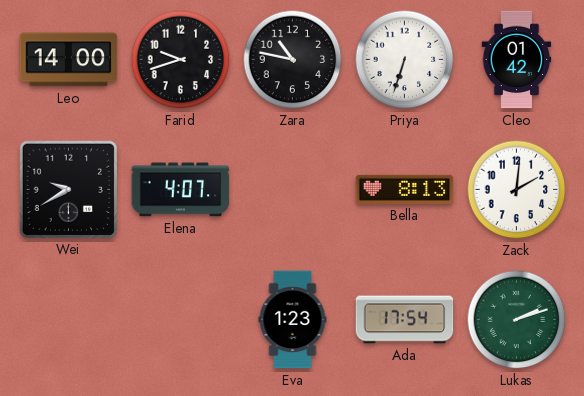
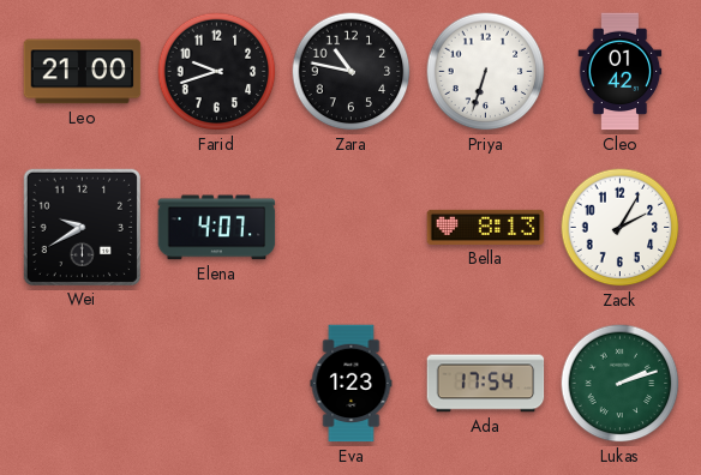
Leo: 14:00 -> 21:00 (83, 72)
Zack: 2:01 -> 2:05 (621, 228)
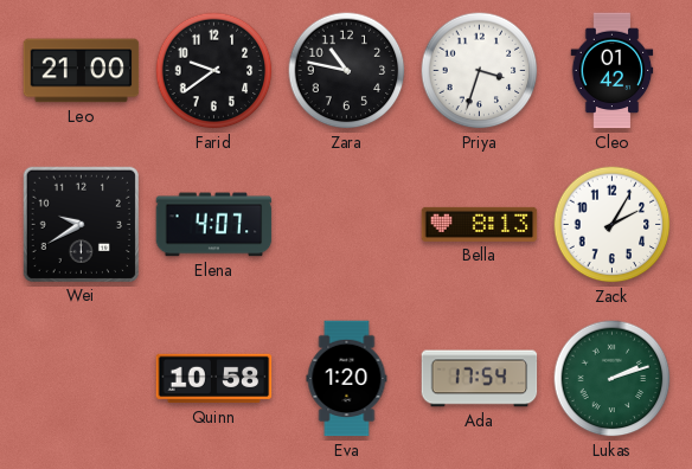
Farid: 9:42 -> 9:39 (214, 71)
Priya: 6:33 -> 3:33 (480, 71)
Quinn: none -> 10:58 (214, 379)
Eva: 1:23 -> 1:20 (347, 379)
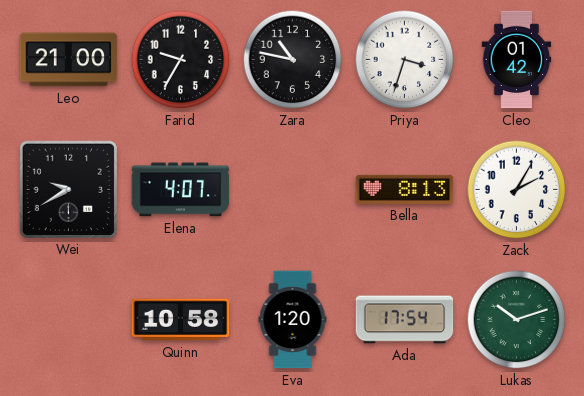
Farid: 9:39 -> 9:35 (181, 60)
Lukas: 2:12 -> 10:12 (517, 320)
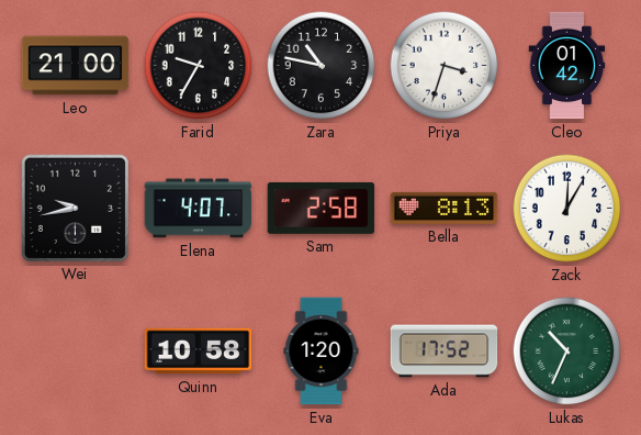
Wei: 9:40 -> 9:43 (75, 208)
Sam: none -> 2:58 (322, 208)
Zack: 2:05 -> 12:05 (567, 209)
Ada: 17:54 -> 17:52 (445, 352)
Lukas: 10:12 -> 10:34 (567, 352)
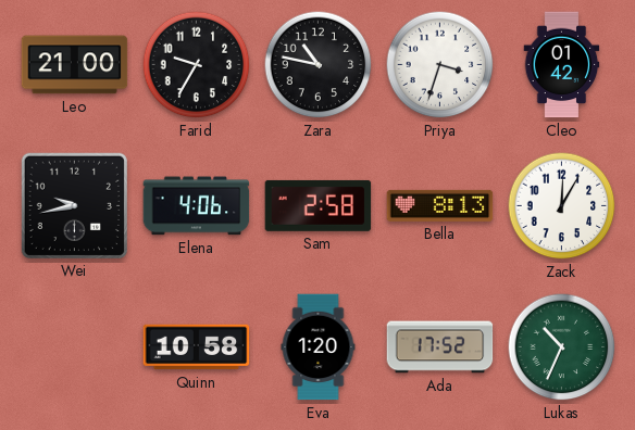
Elena: 4:07 -> 4:06 (197, 206)
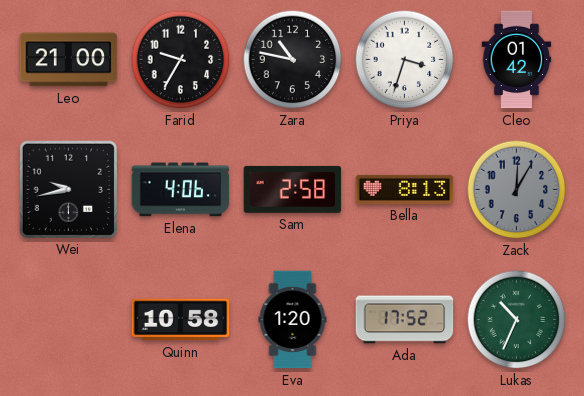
Zack dial: white -> grey (517, 190)
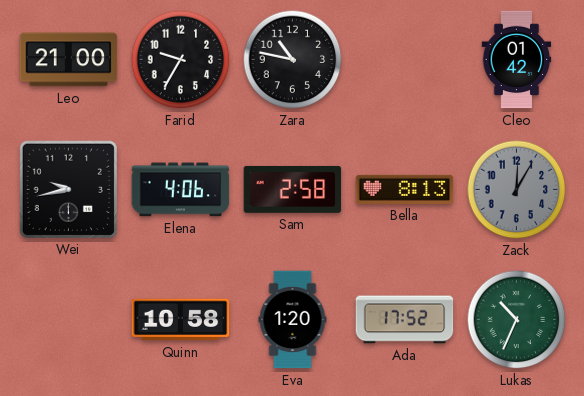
Priya: 3:33 -> none (405, 60)
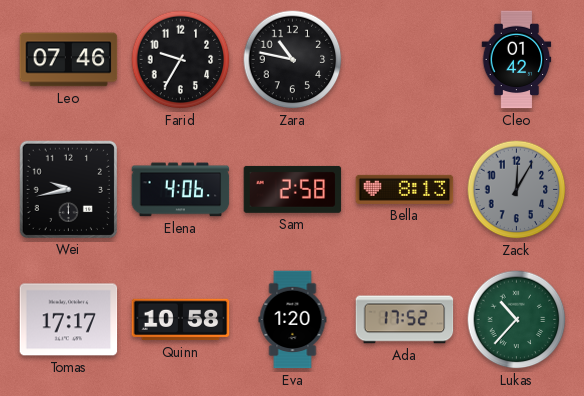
Leo: 21:00 -> 07:46 (69, 60)
Tomas: none -> 17:17 (69, 320)
Lukas: 10:34 -> 10:37 (517, 320)
